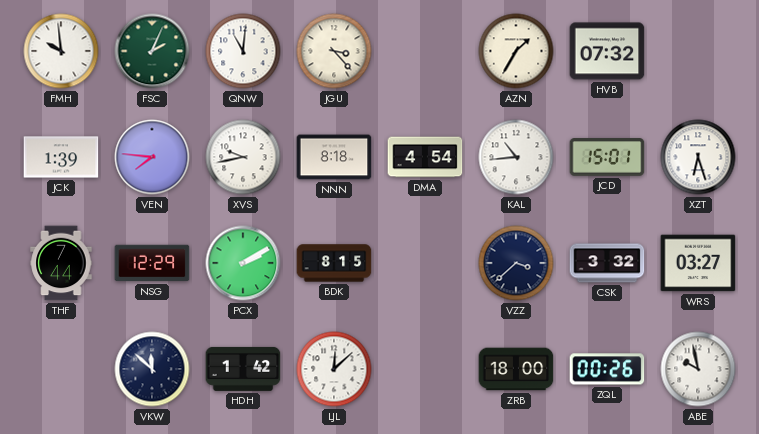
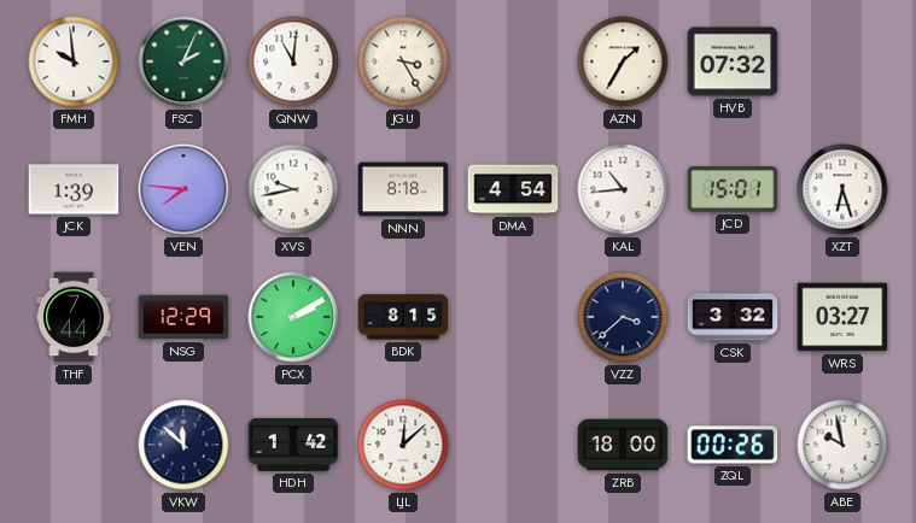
JGU: 3:23 -> 3:25 (403, 61)
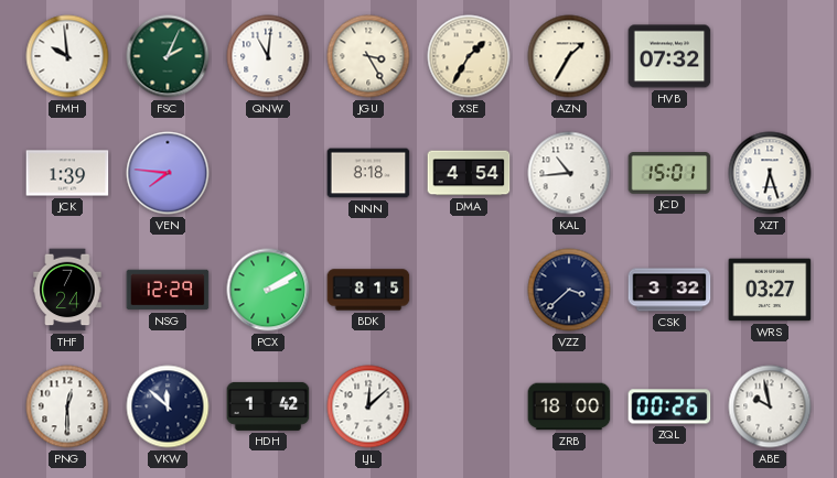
XSE: none -> 1:35 (469, 56)
XVS: 9:43 -> none (293, 189)
THF: 7:44 -> 7:24 (67, 290)
PNG: none -> 12:30 (67, 406)
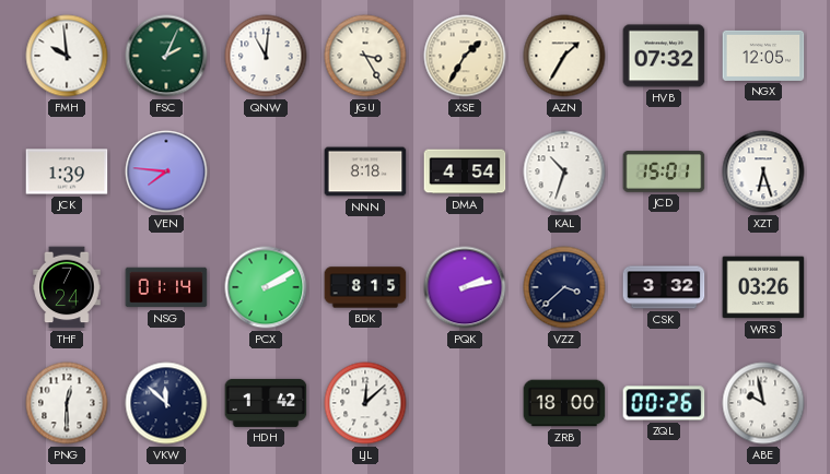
NGX: none -> 12:05 (763, 56)
KAL: 10:44 -> 10:33 (564, 171)
NSG: 12:29 -> 01:14 (166, 287)
PQK: none -> 2:13 (465, 287)
WRS: 03:27 -> 03:26 (763, 287)
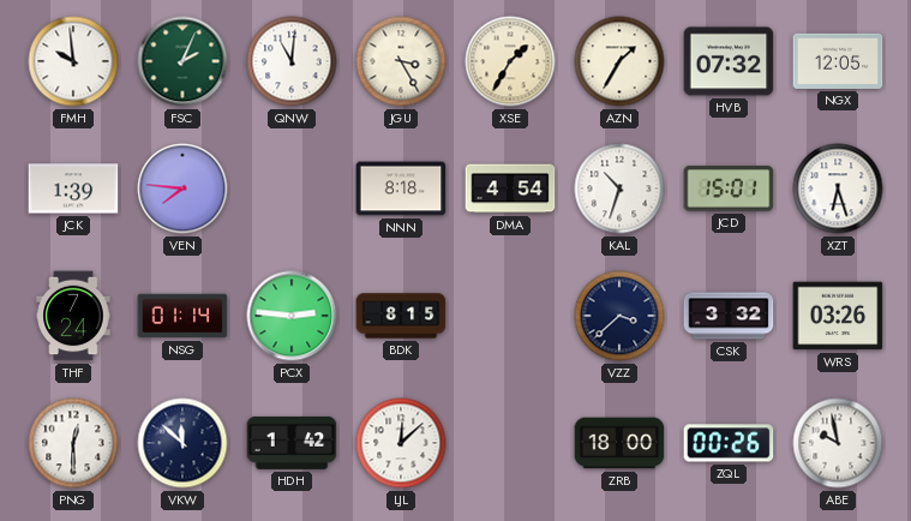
PCX: 2:10 -> 2:46 (292, 316)
PQK: 2:13 -> none (465, 287)
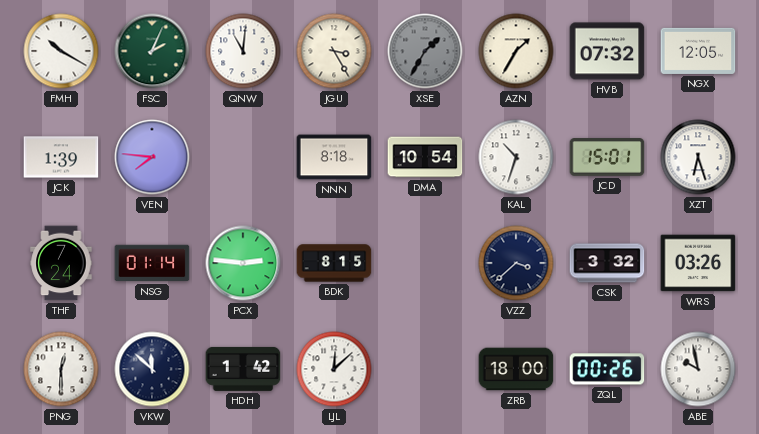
FMH: 9:59 -> 10:20 (61, 51)
XSE dial: cream -> grey (425, 51)
DMA: 4:54 -> 10:54 (425, 157)
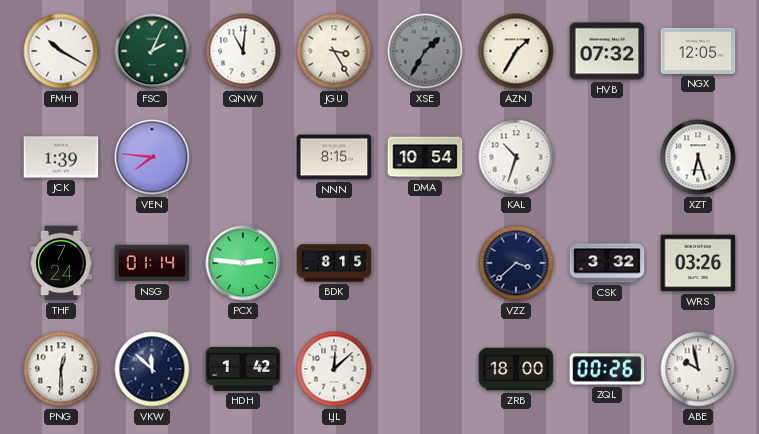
NNN: 8:18 -> 8:15 (334, 157)
JCD: 15:01 -> none (607, 157)
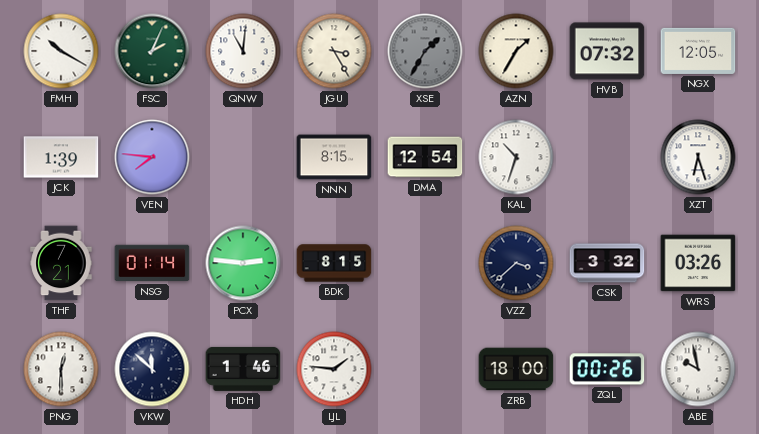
DMA: 10:54 -> 12:54 (425, 157)
THF: 7:24 -> 7:21 (61, 263)
HDH: 1:42 -> 1:46 (243, 369)
LJL: 12:08 -> 1:46 (334, 369)
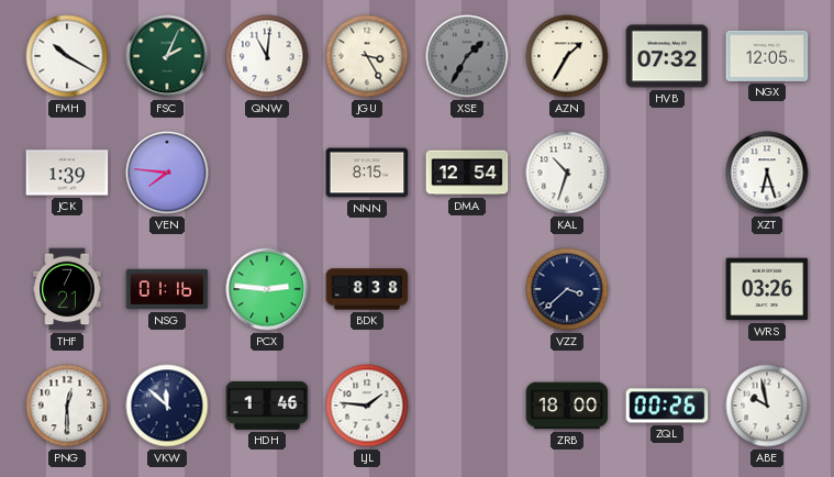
NSG: 01:14 -> 01:16 (167, 289)
BDK: 8:15 -> 8:38 (367, 289)
CSK: 3:32 -> none (607, 263)
